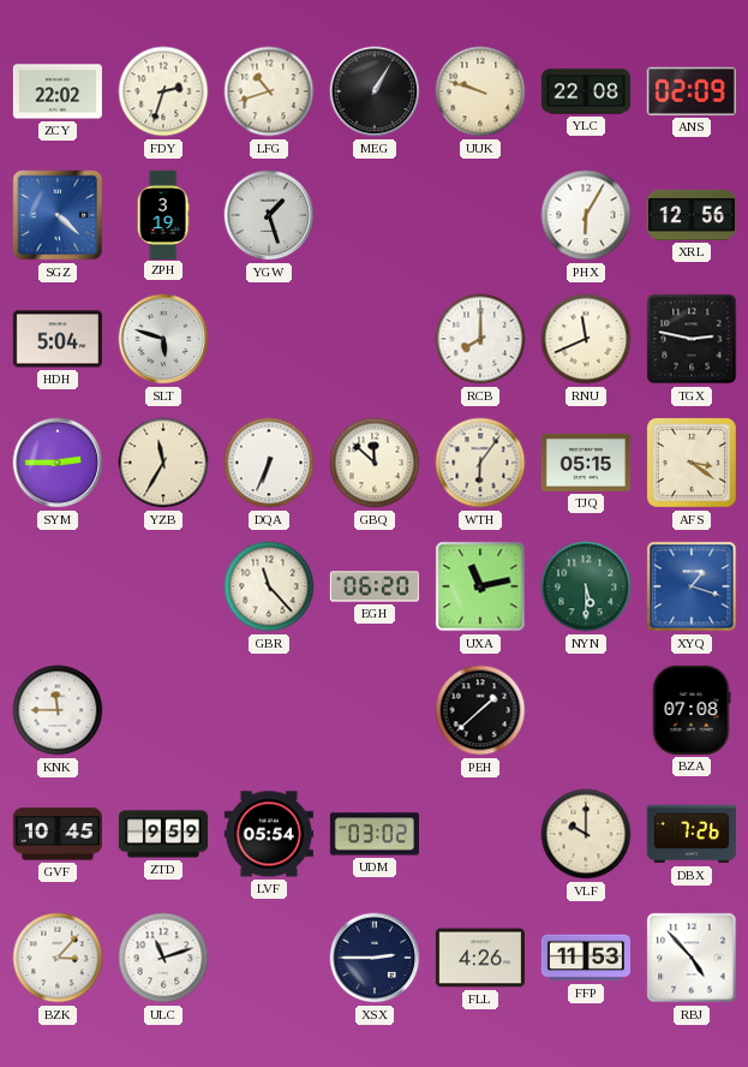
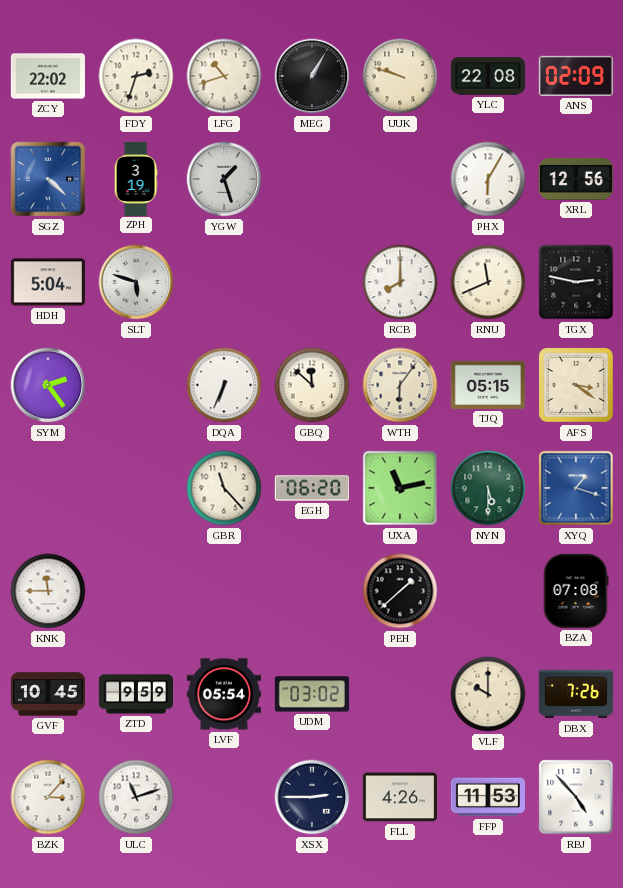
SYM: 2:45 -> 2:24 (48, 385)
YZB: 11:35 -> none (163, 463)
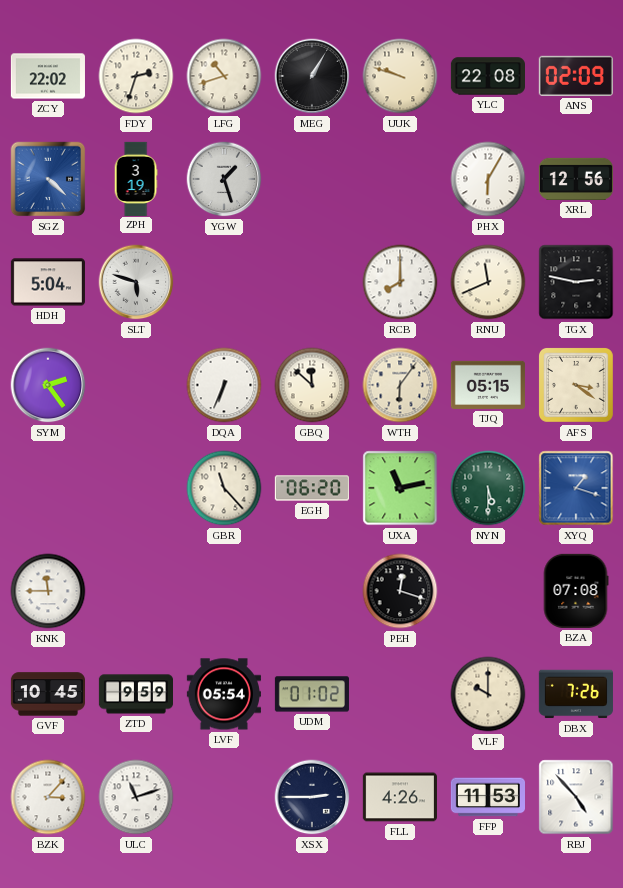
PEH: 1:38 -> 12:18 (400, 591)
UDM: 03:02 -> 01:02 (312, 694)
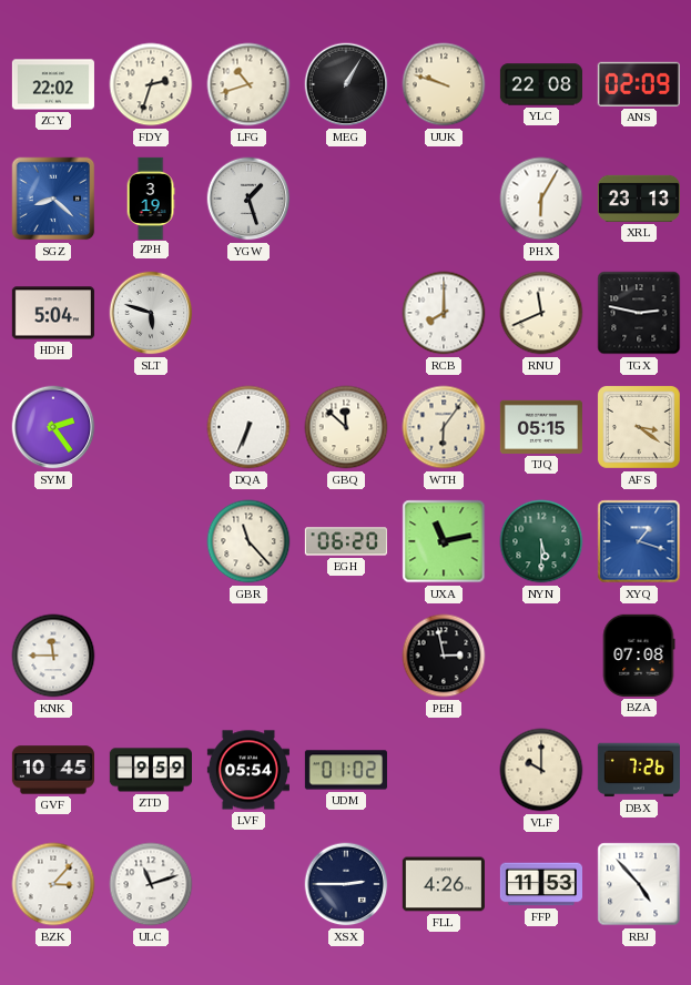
SGZ: 4:22 -> 8:22 (53, 199)
XRL: 12:56 -> 23:13 (639, 199)
PEH: 12:18 -> 2:58 (444, 656)
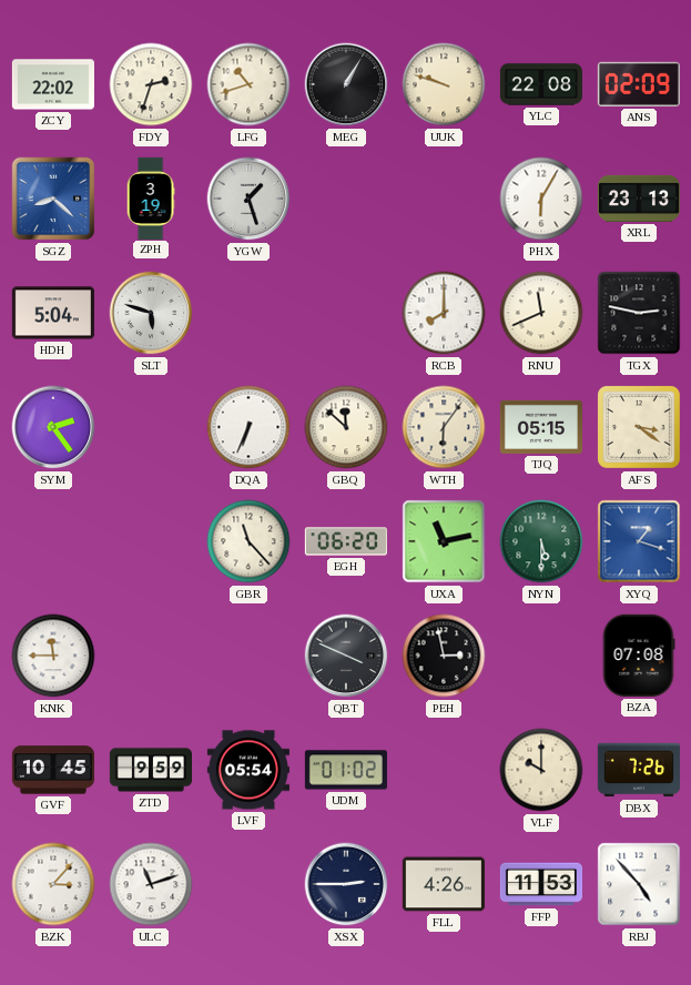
QBT: none -> 3:49 (346, 656)
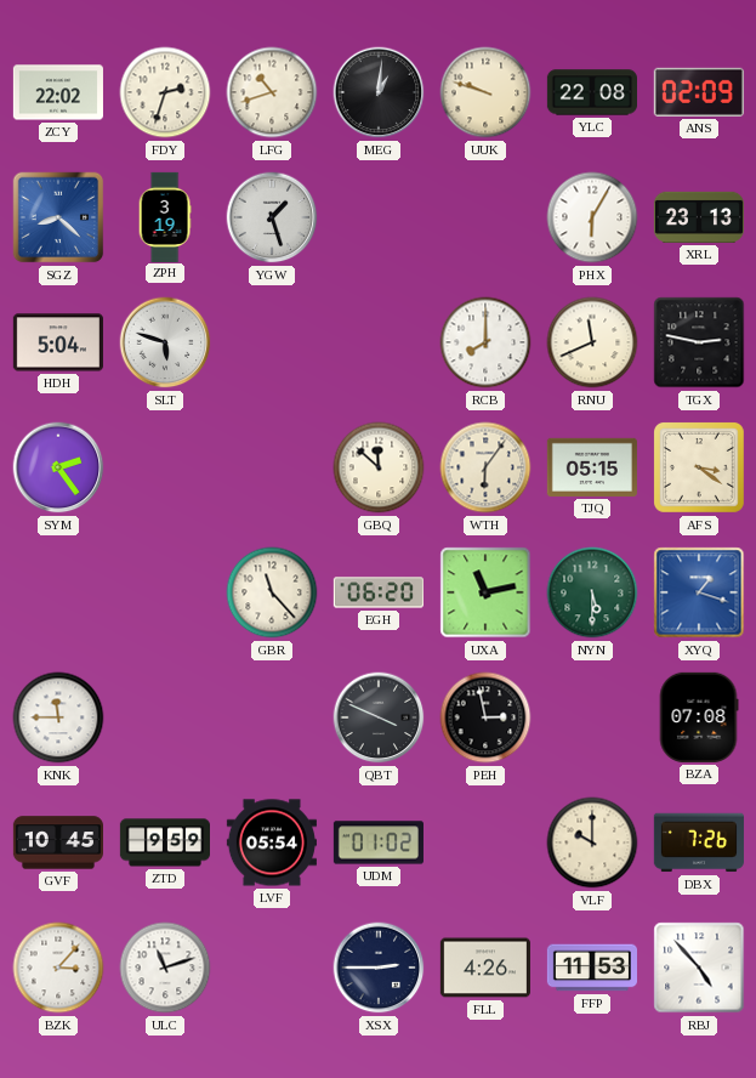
MEG: 1:05 -> 1:01 (379, 92)
DQA: 6:34 -> none (248, 427)
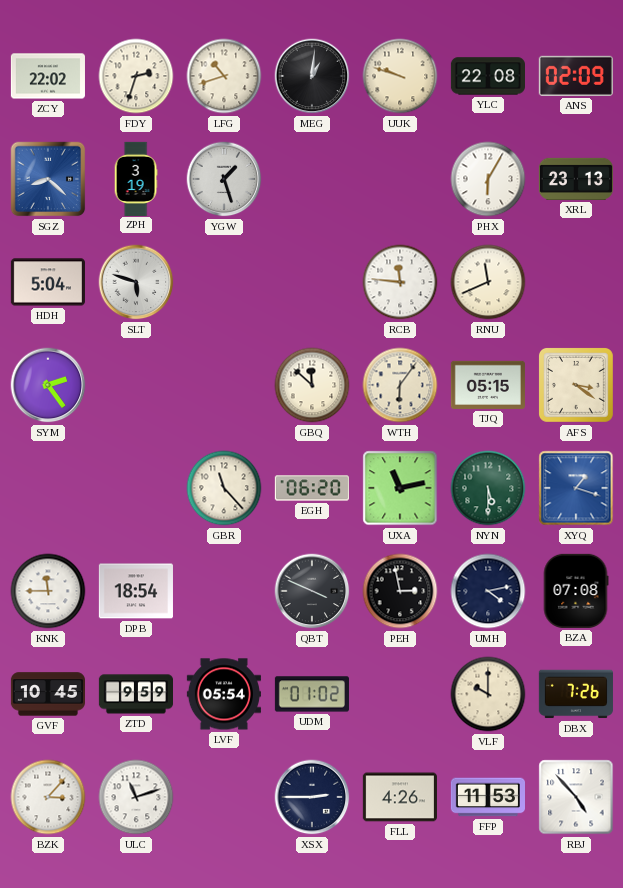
RCB: 8:00 -> 11:46 (400, 282)
TGX: 2:47 -> none (699, 342)
DPB: none -> 18:54 (136, 591)
UMH: none -> 4:13 (488, 591)
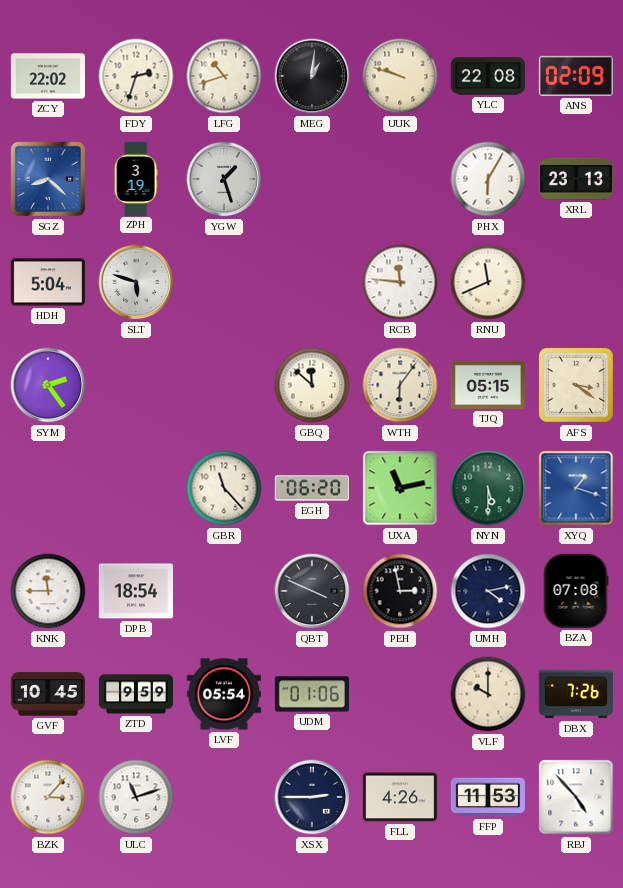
UDM: 01:02 -> 01:06 (312, 694)
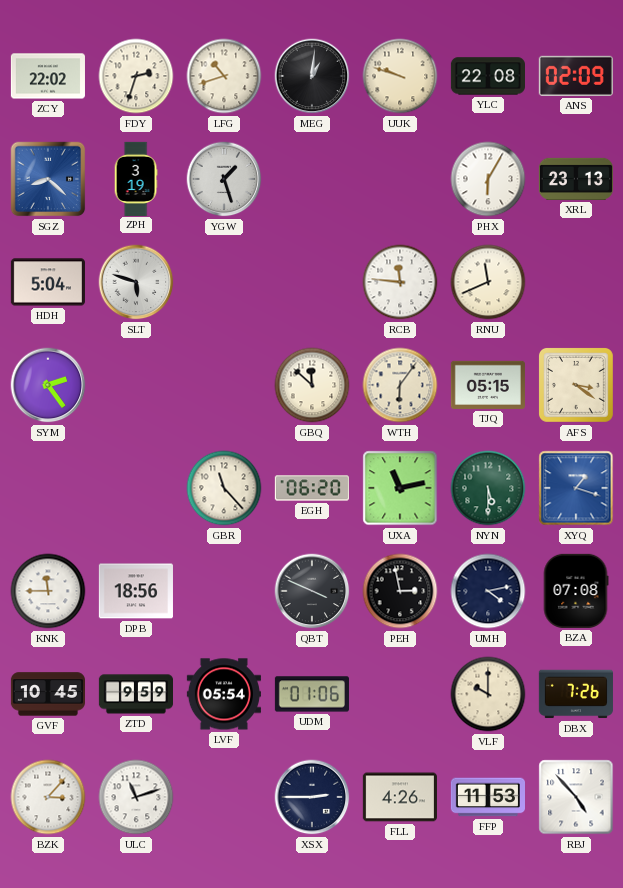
DPB: 18:54 -> 18:56 (136, 591)
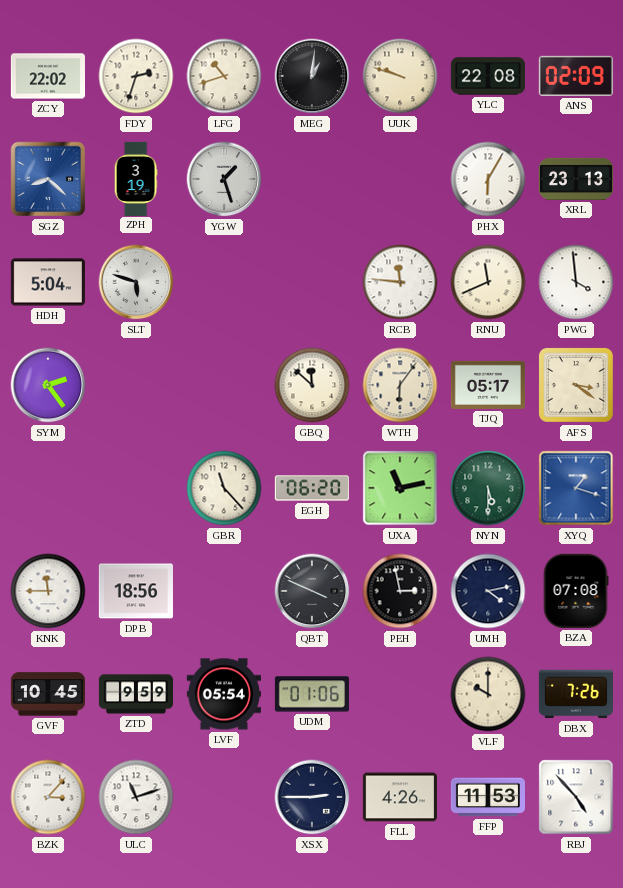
PWG: none -> 3:59 (576, 282)
TJQ: 05:15 -> 05:17 (488, 385)
